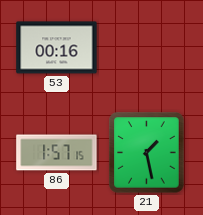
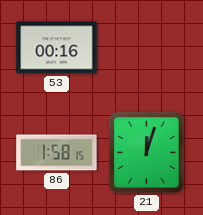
86: 1:57 -> 1:58 (57, 153)
21: 1:28 -> 12:03 (147, 153)
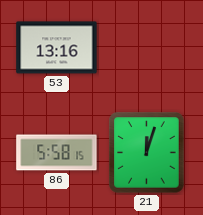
53: 00:16 -> 13:16 (57, 48)
86: 1:58 -> 5:58 (57, 153)
